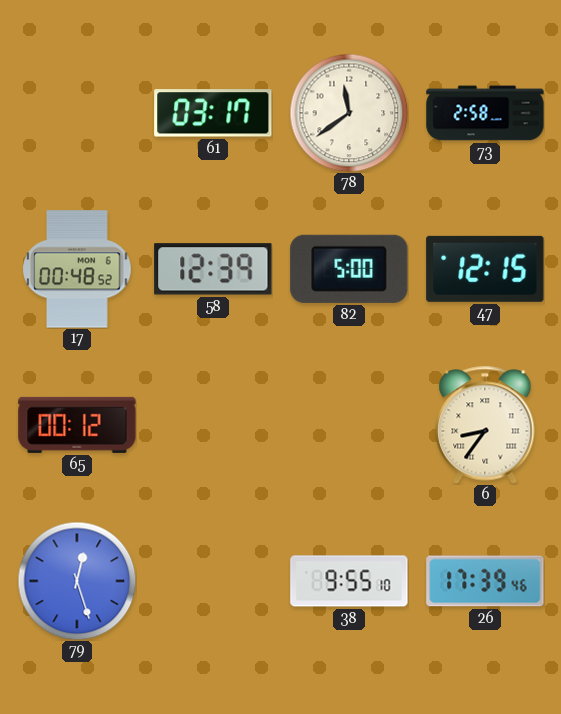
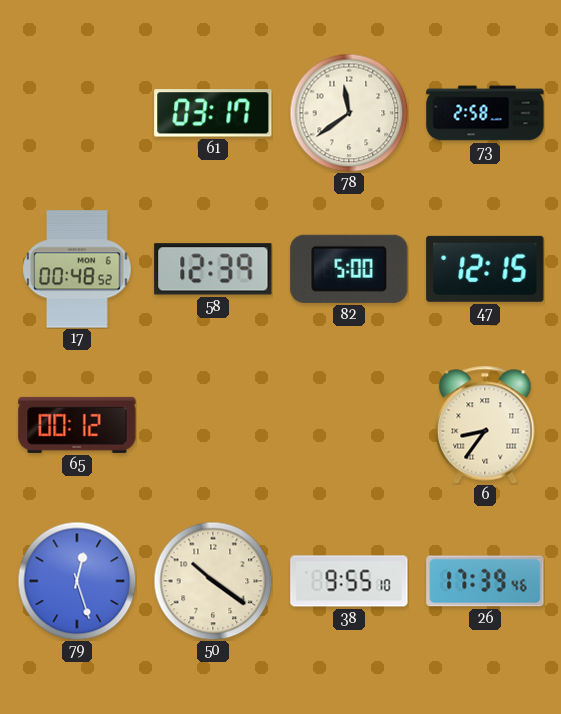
50: none -> 10:21 (213, 581)
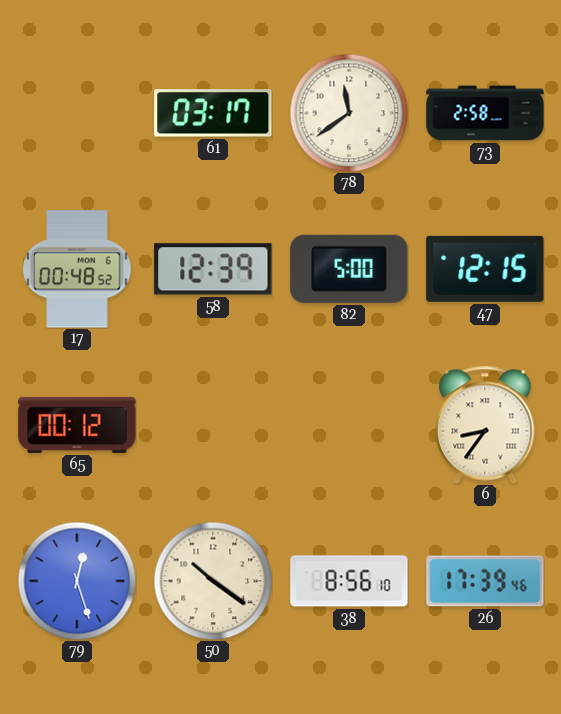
38: 9:55 -> 8:56 (349, 581)
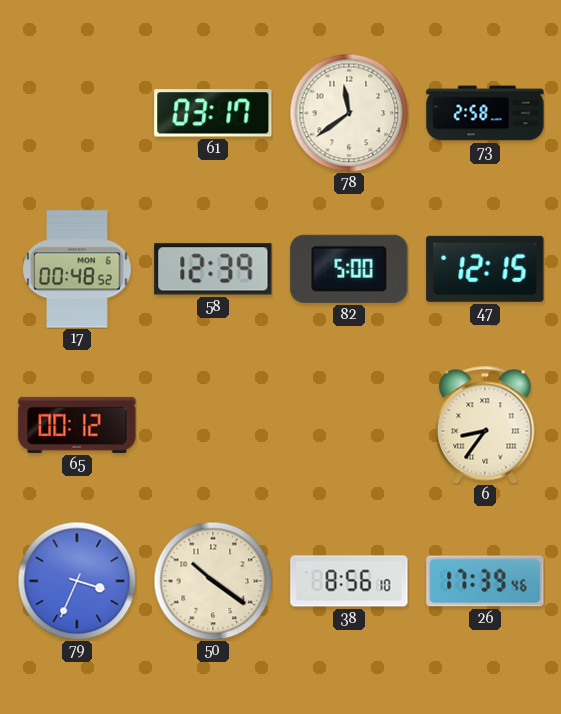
79: 12:27 -> 3:34 (77, 581)
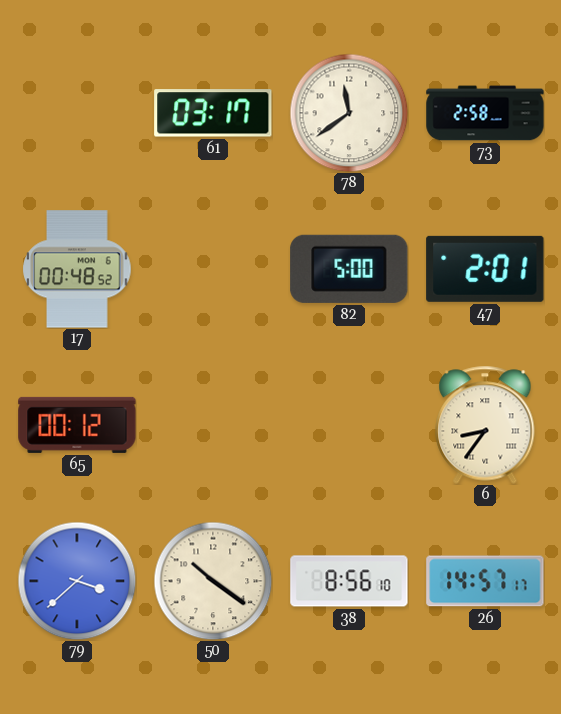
58: 12:39 -> none (213, 269)
47: 12:15 -> 2:01 (485, 269)
79: 3:34 -> 3:38 (77, 581)
26: 17:39 -> 14:57 (485, 581)
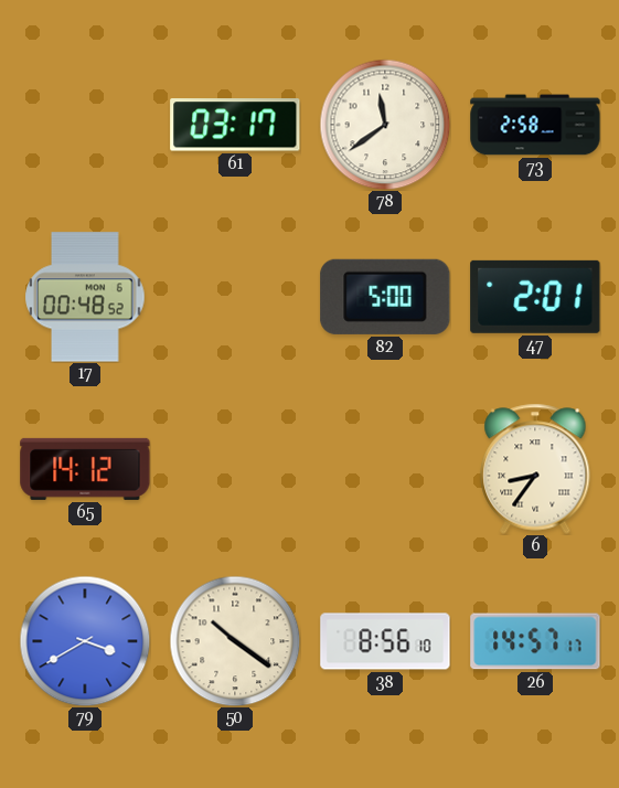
65: 00:12 -> 14:12 (85, 469)
79: 3:38 -> 3:40 (85, 641)
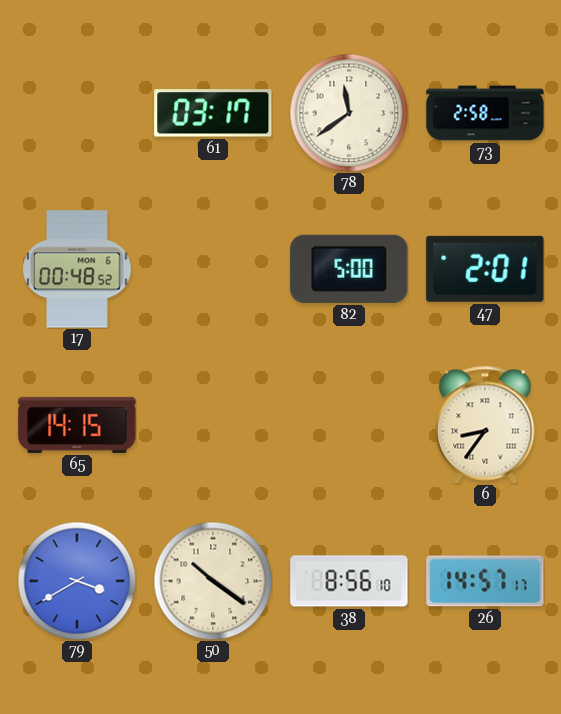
65: 14:12 -> 14:15 (77, 425)
